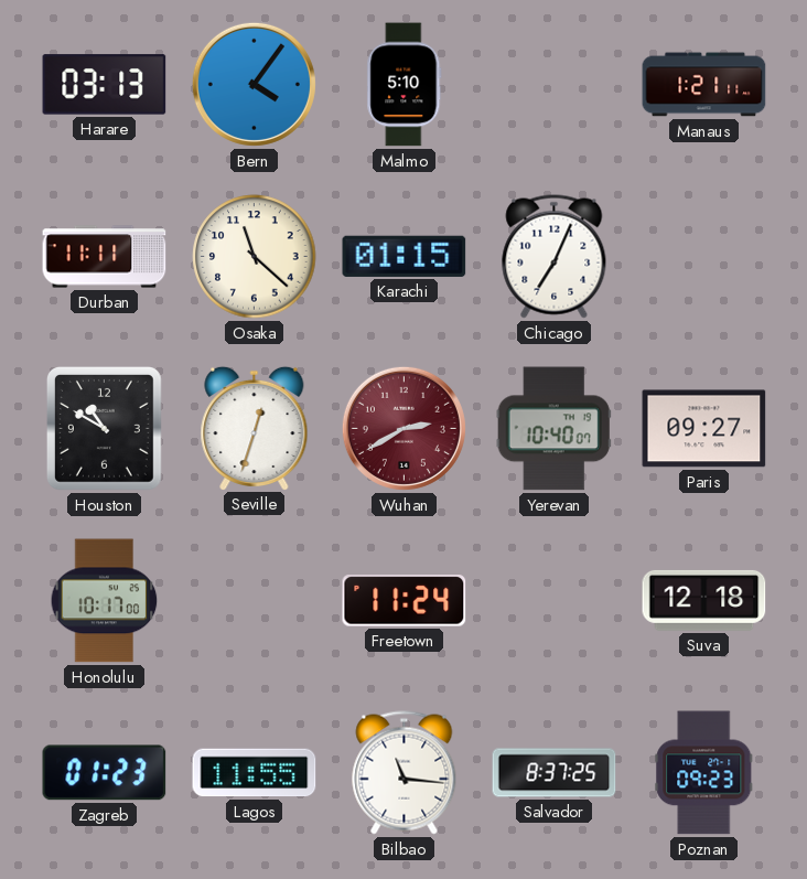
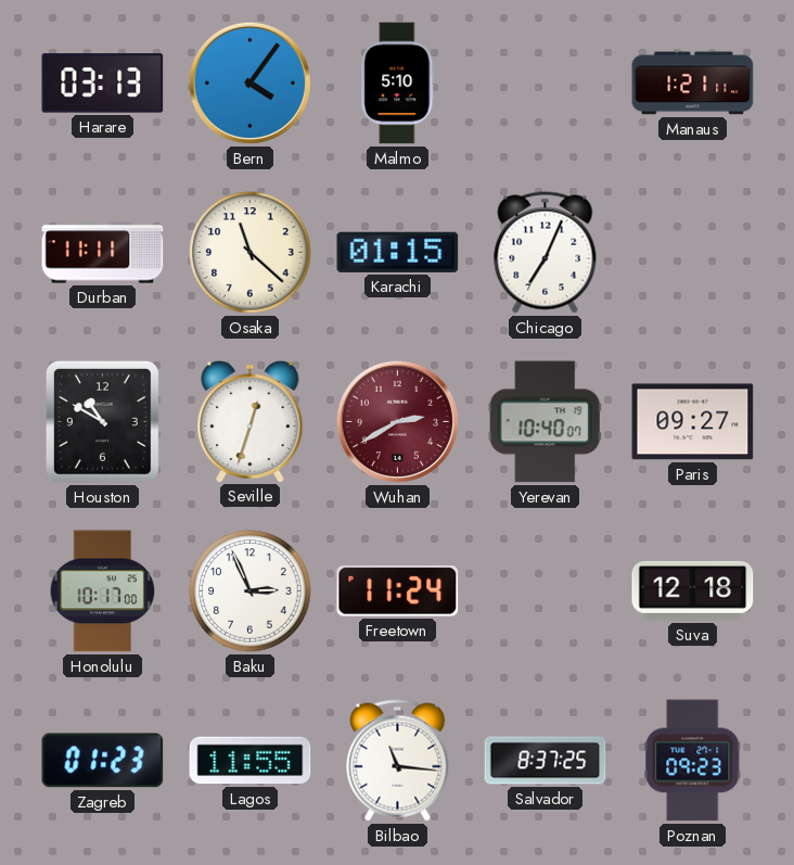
Baku: none -> 2:56 (251, 591)
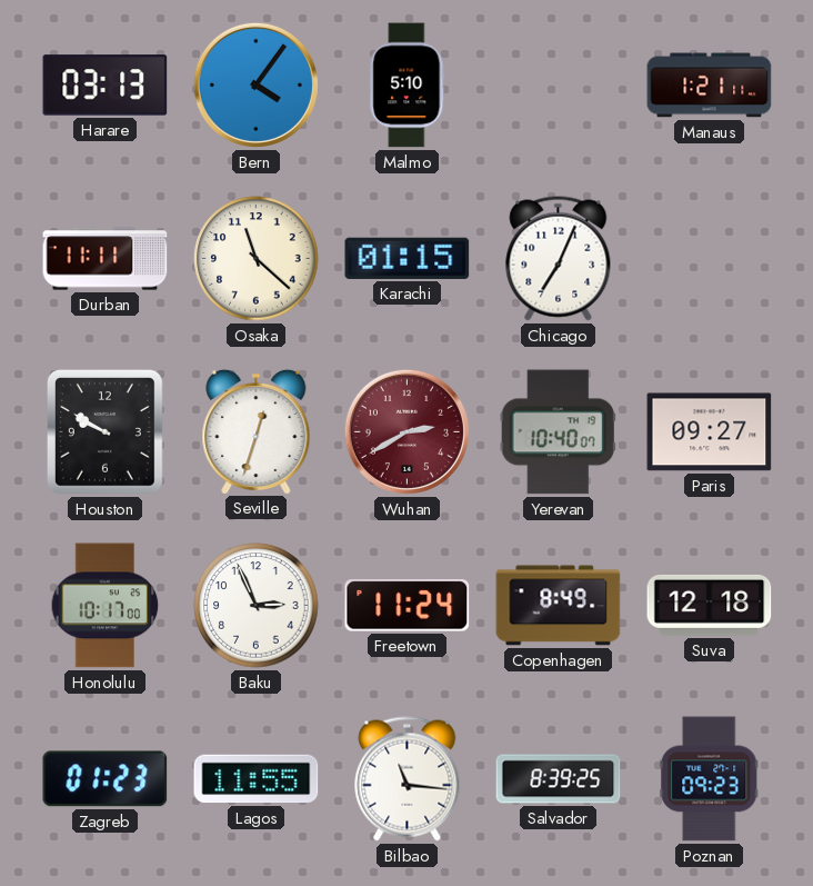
Houston: 10:50 -> 9:50 (104, 432)
Copenhagen: none -> 8:49 (559, 606)
Salvador: 8:37 -> 8:39 (559, 779)
